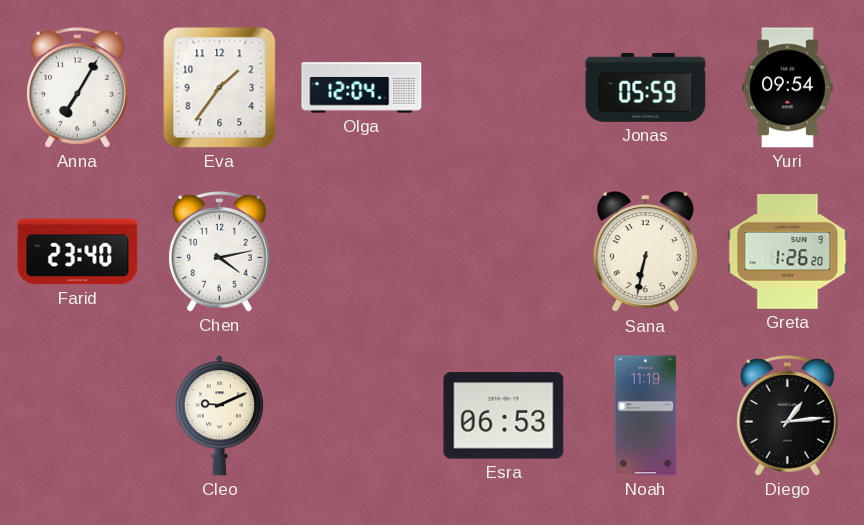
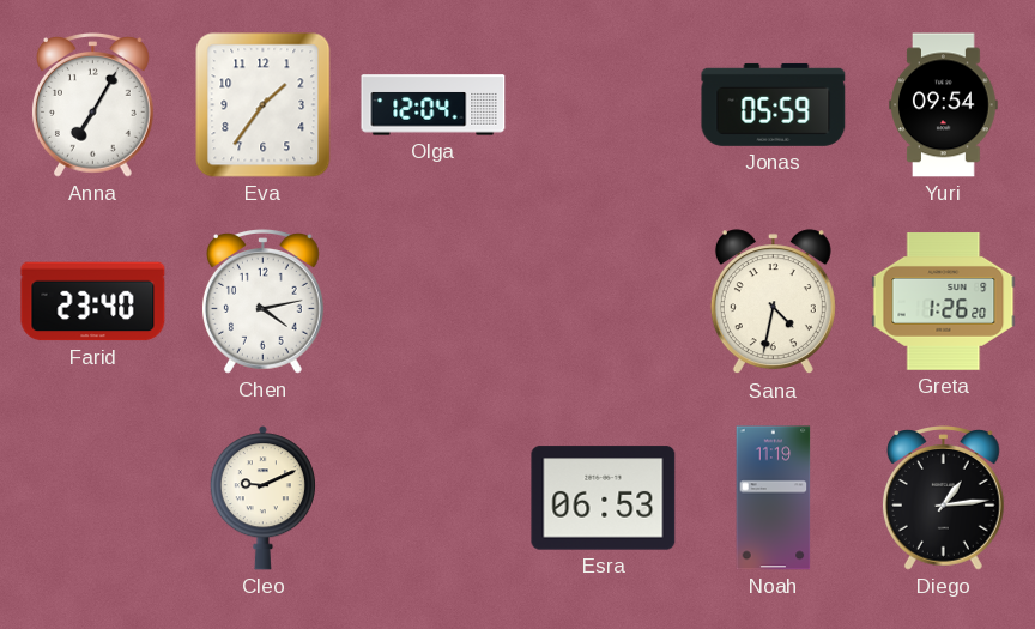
Sana: 6:32 -> 4:32 (773, 302)
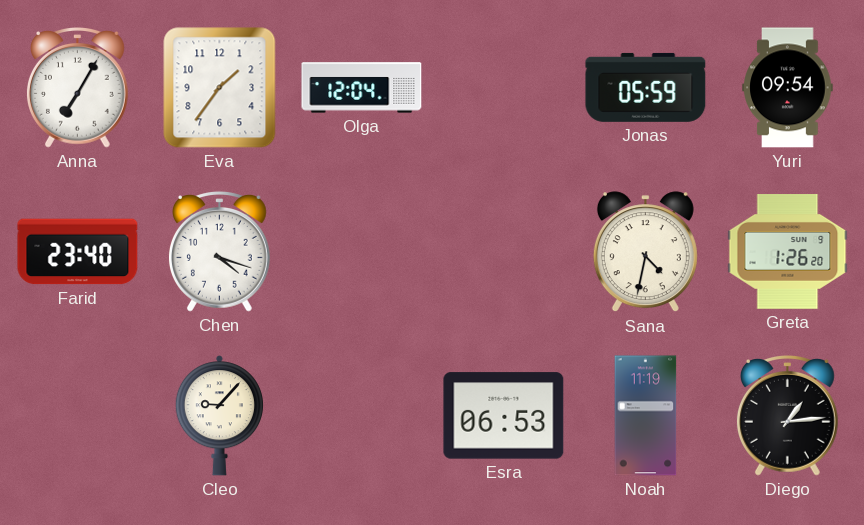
Chen: 4:13 -> 4:18 (219, 252)
Cleo: 9:11 -> 9:07 (219, 416)
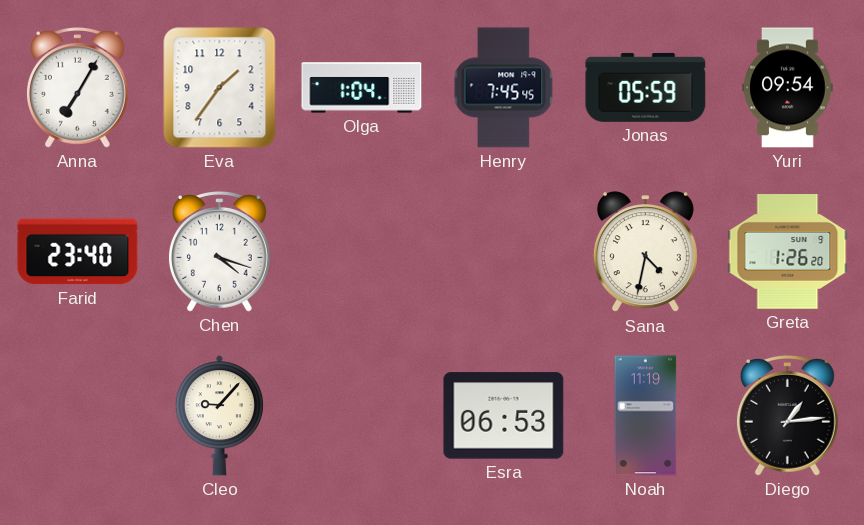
Olga: 12:04 -> 1:04 (362, 88)
Henry: none -> 7:45 (504, 88)
